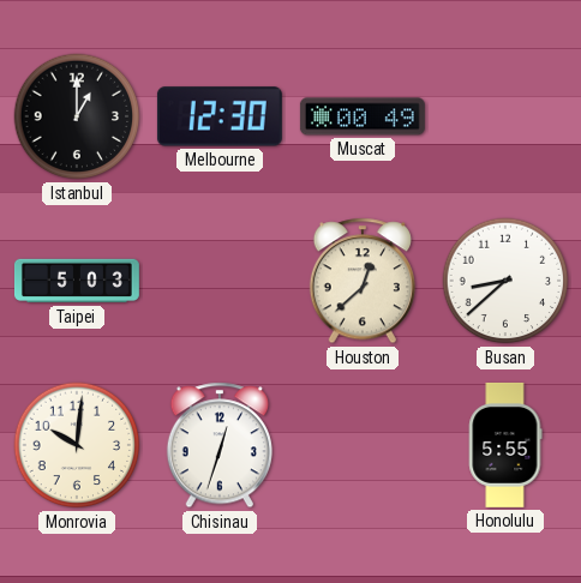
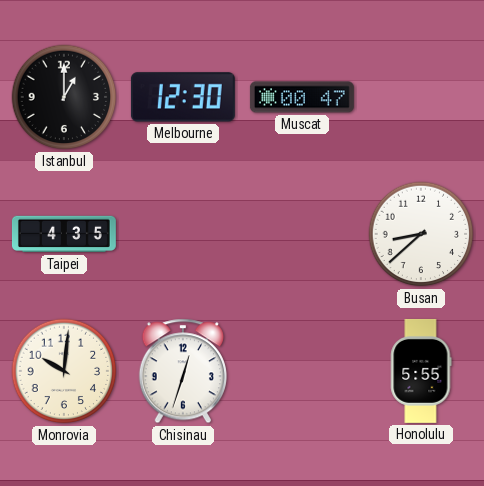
Muscat: 00:49 -> 00:47 (302, 97)
Taipei: 5:03 -> 4:35 (64, 234)
Houston: 12:38 -> none (363, 281)
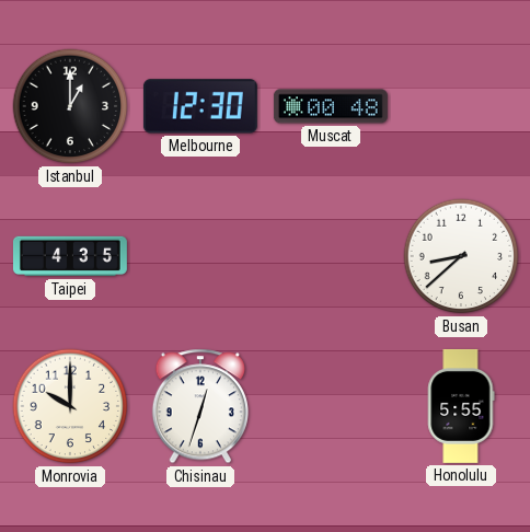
Muscat: 00:47 -> 00:48 (331, 106)
Monrovia: 10:01 -> 10:00 (70, 406)
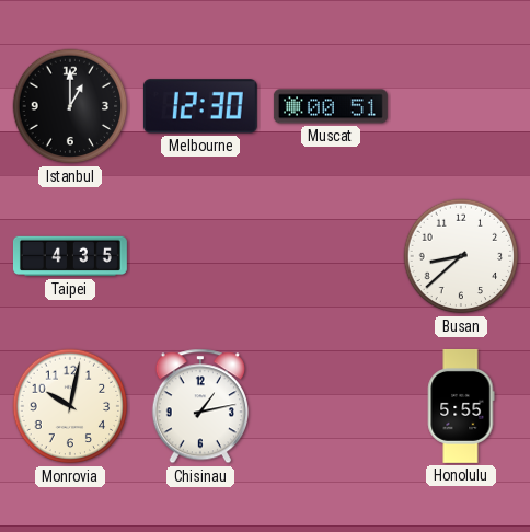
Muscat: 00:48 -> 00:51 (331, 106)
Monrovia: 10:00 -> 10:02 (70, 406)
Chisinau: 12:33 -> 1:13 (200, 406)
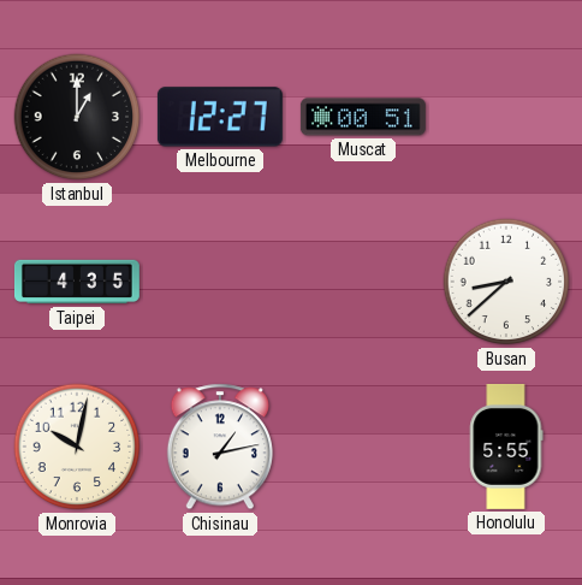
Melbourne: 12:30 -> 12:27 (220, 117)
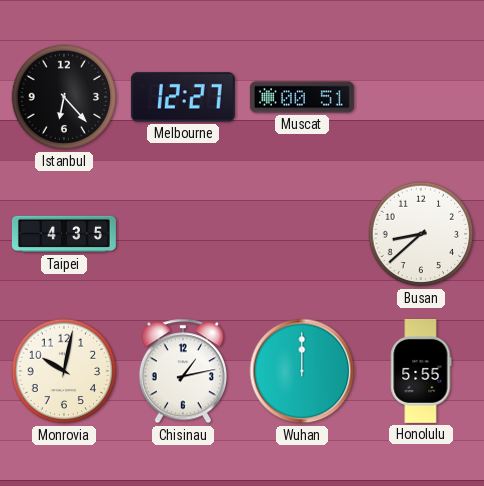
Istanbul: 1:00 -> 6:23 (64, 97)
Wuhan: none -> 12:00 (302, 371)
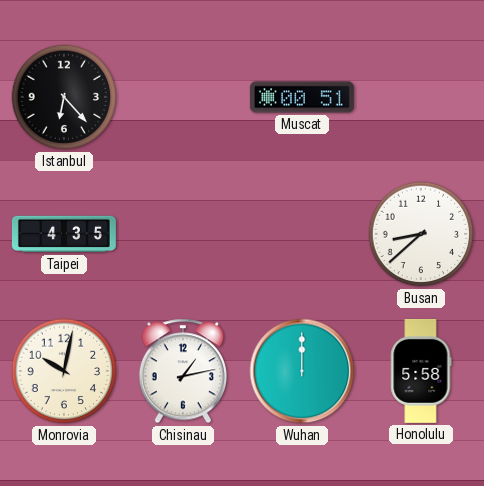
Melbourne: 12:27 -> none (183, 97)
Honolulu: 5:55 -> 5:58 (421, 371)
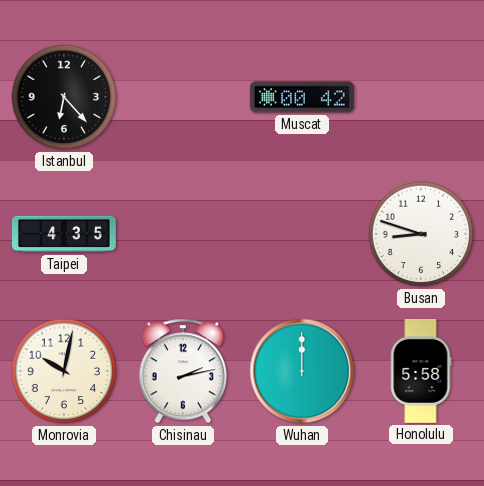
Muscat: 00:51 -> 00:42 (302, 97)
Busan: 8:38 -> 8:48 (421, 234)
Chisinau: 1:13 -> 2:13 (183, 371)
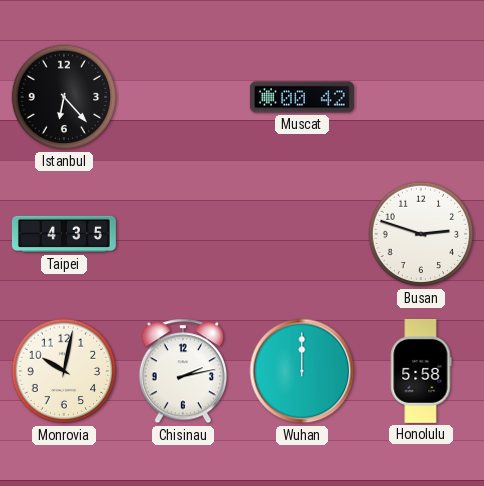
Busan: 8:48 -> 2:48 (421, 234)
